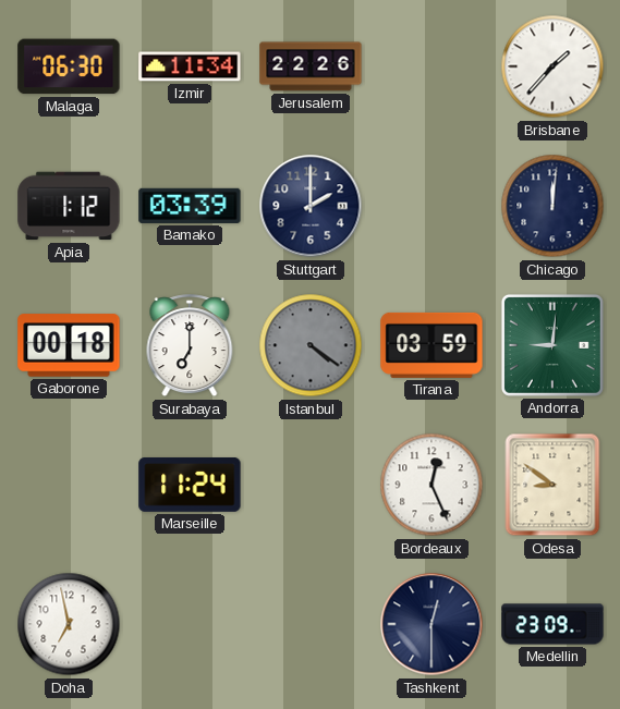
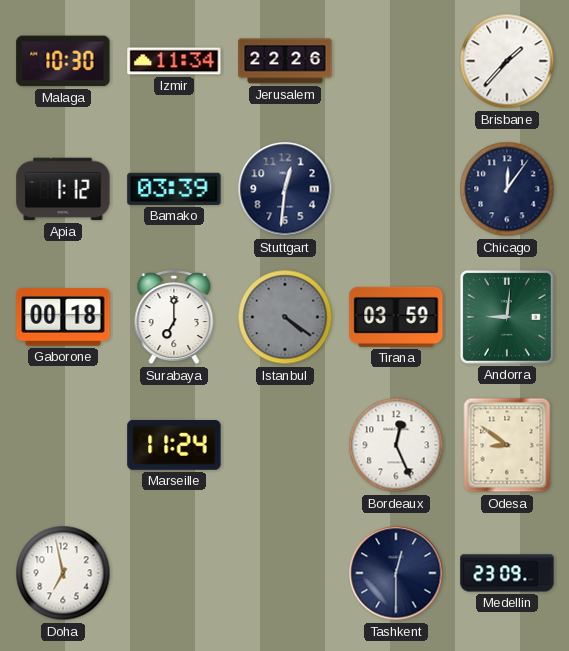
Malaga: 06:30 -> 10:30 (63, 61)
Stuttgart: 2:00 -> 12:31 (285, 189)
Chicago: 12:01 -> 12:06 (507, 189)
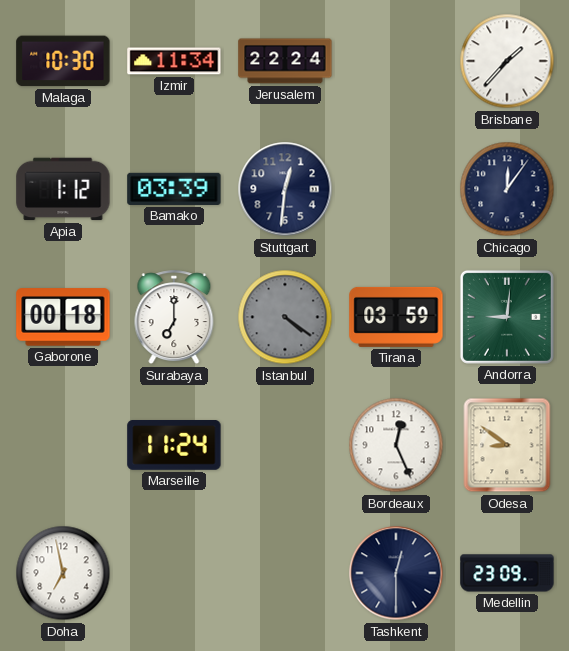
Jerusalem: 22:26 -> 22:24 (285, 61)
